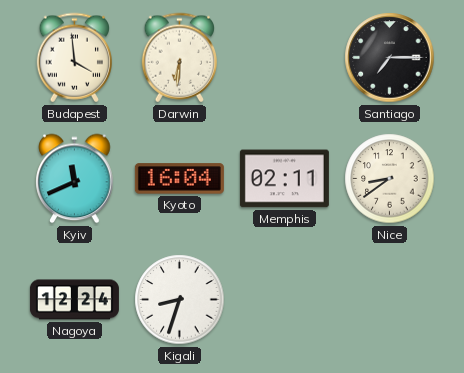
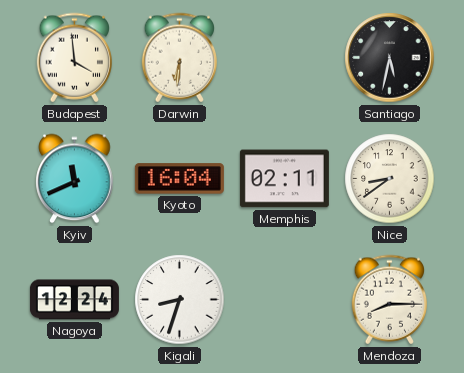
Santiago: 7:15 -> 5:32 (390, 58)
Mendoza: none -> 8:15 (389, 300)
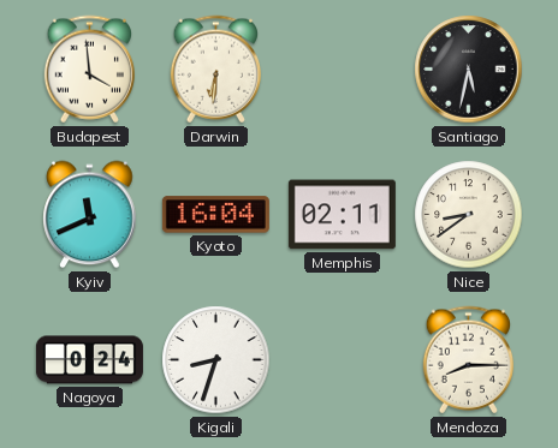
Nagoya: 12:24 -> 0:24 (89, 360)
